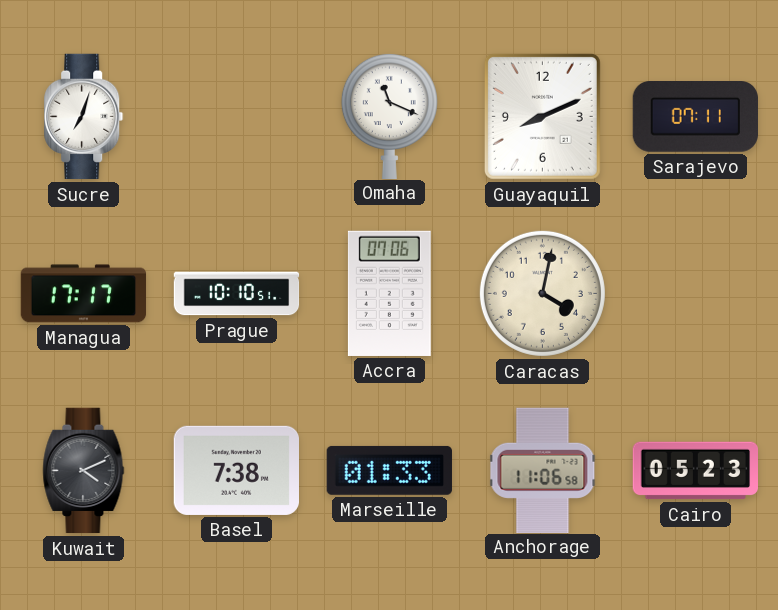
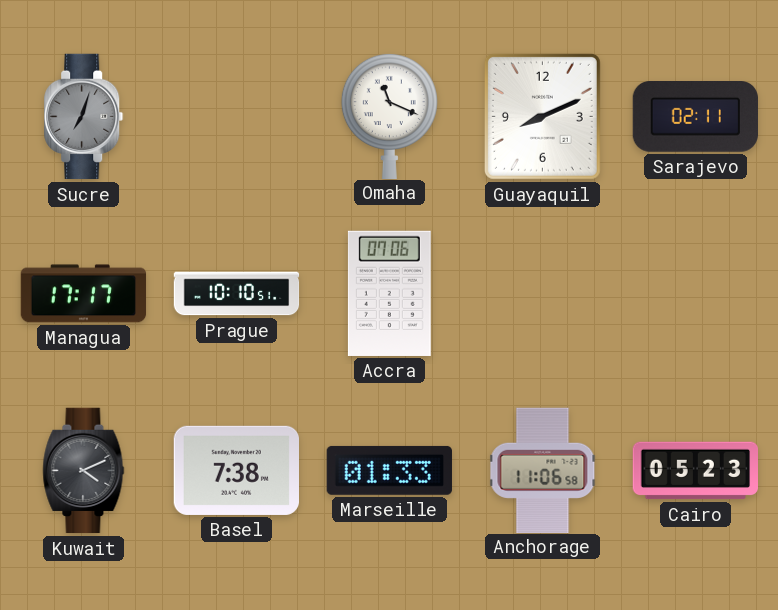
Sucre dial: white -> grey (84, 117)
Sarajevo: 07:11 -> 02:11 (695, 117)
Caracas: 4:02 -> none (542, 293)
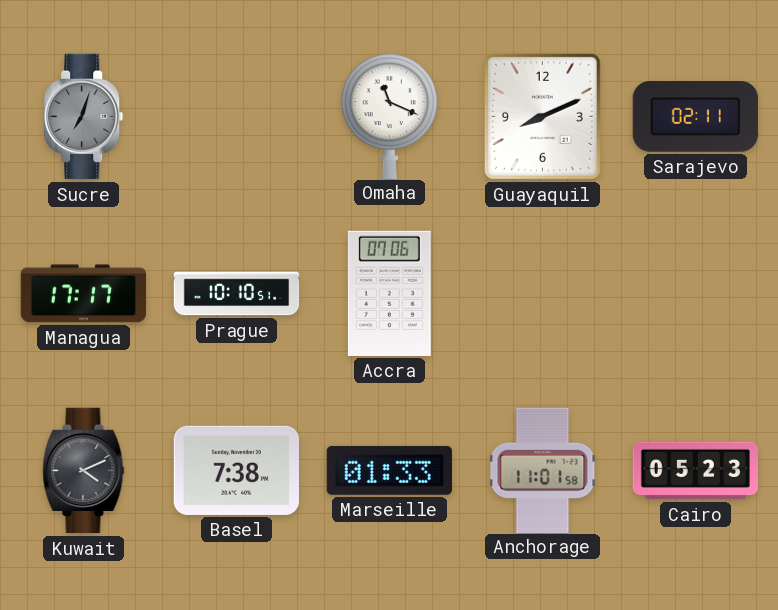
Anchorage: 11:06 -> 11:01 (543, 470)
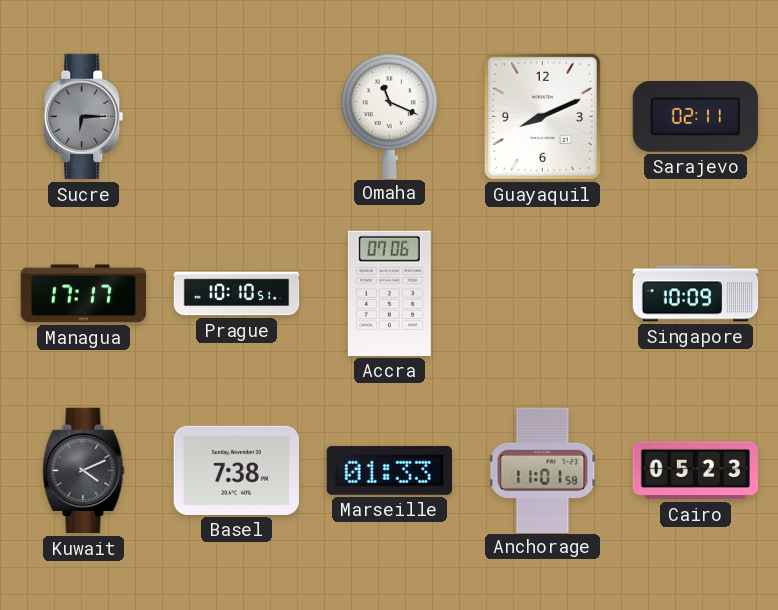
Sucre: 7:03 -> 6:15 (84, 117)
Singapore: none -> 10:09 (696, 294)
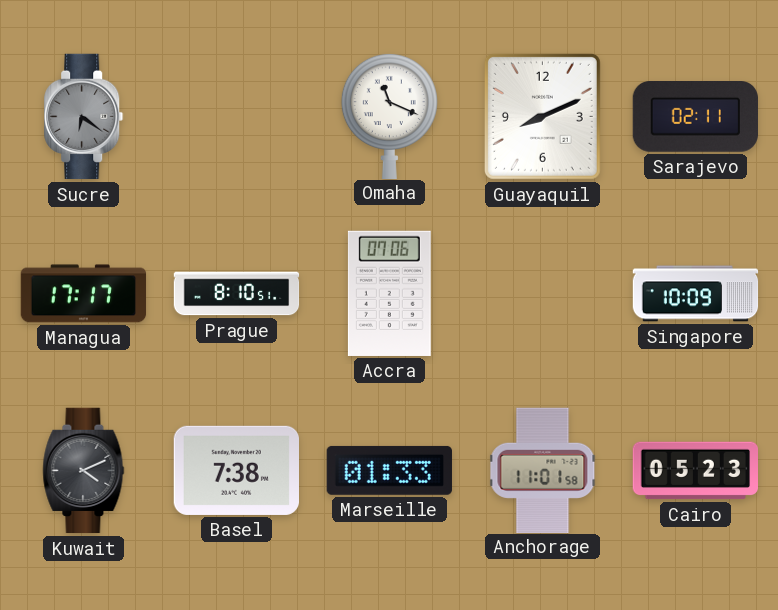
Sucre: 6:15 -> 6:21 (84, 117)
Prague: 10:10 -> 8:10 (237, 294)
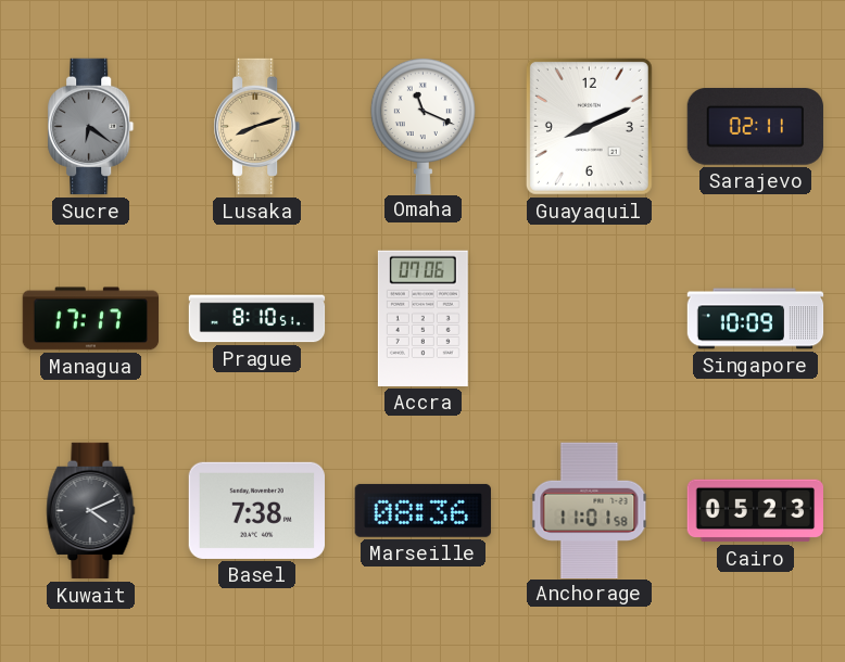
Lusaka: none -> 8:12 (257, 127)
Marseille: 01:33 -> 08:36 (422, 510)
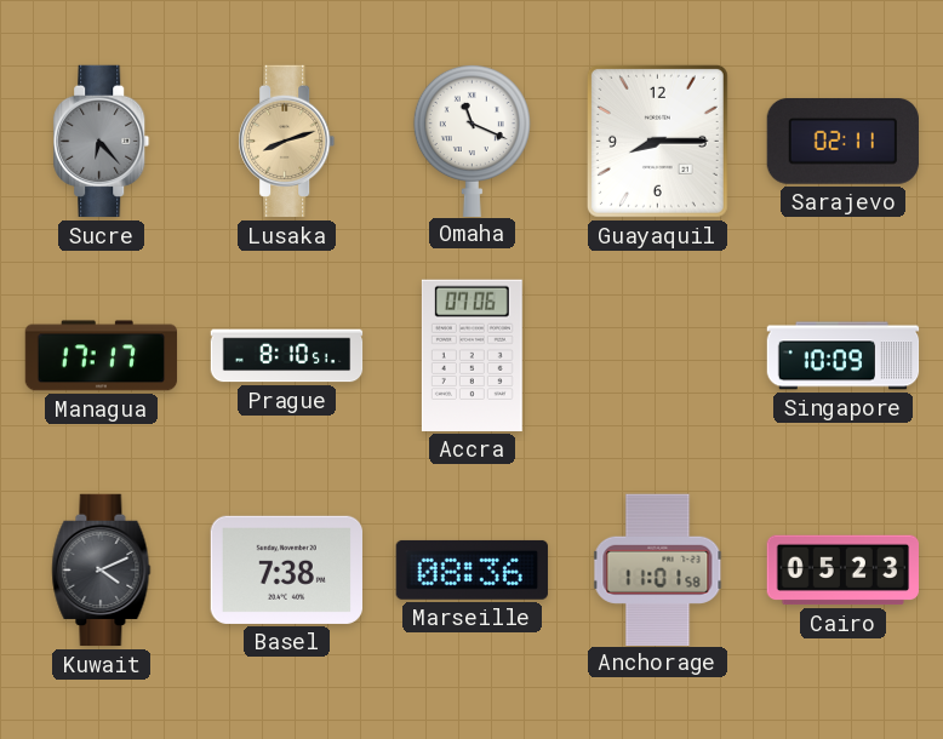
Sucre: 6:21 -> 6:23 (102, 142)
Guayaquil: 8:11 -> 8:15 (657, 141)
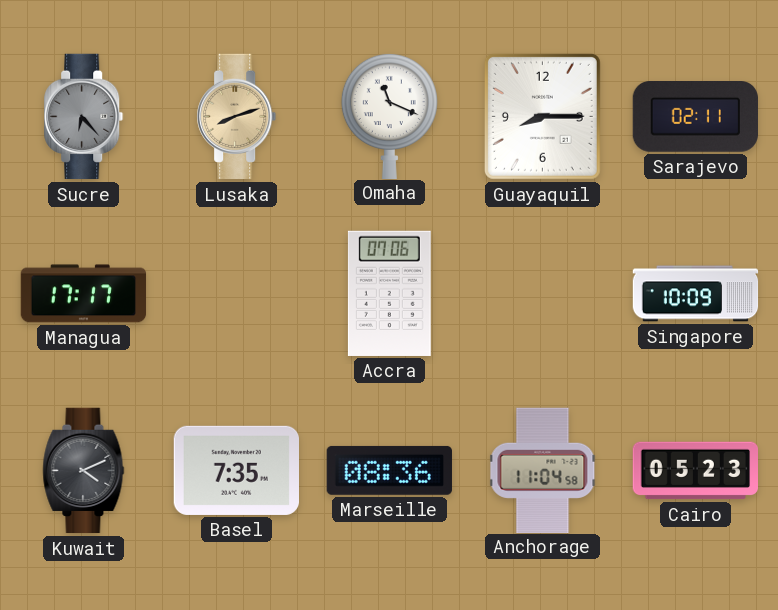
Prague: 8:10 -> none (287, 356)
Basel: 7:38 -> 7:35 (236, 470)
Anchorage: 11:01 -> 11:04 (543, 470)
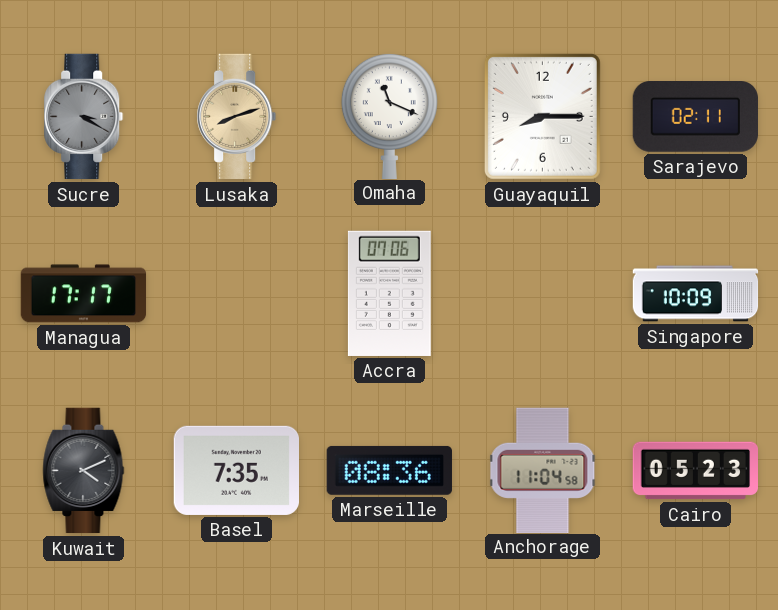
Sucre: 6:23 -> 3:20 (84, 117)
